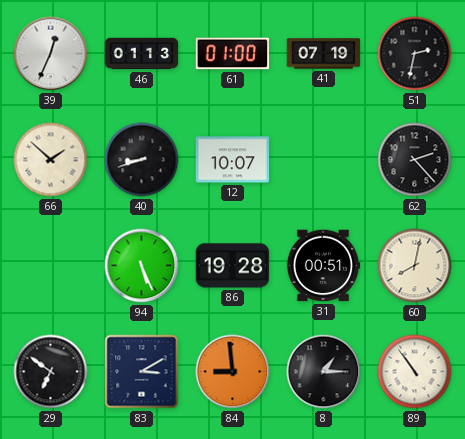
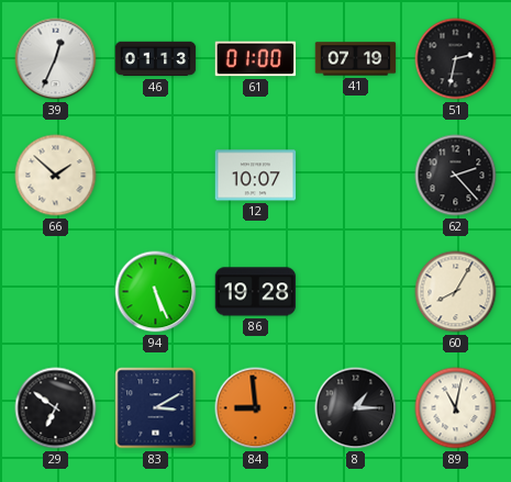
40: 8:42 -> none (142, 160)
31: 00:51 -> none (323, 266)
60: 8:02 -> 8:05 (456, 292)
89: 10:54 -> 11:02 (456, 408)
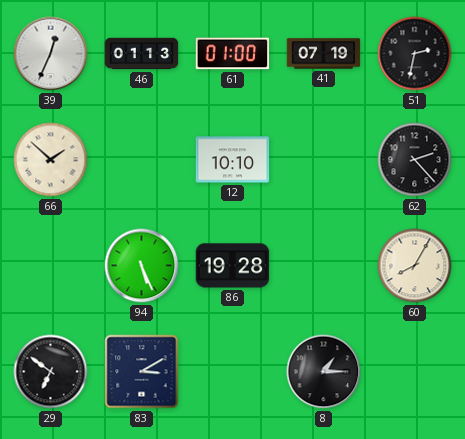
12: 10:07 -> 10:10 (233, 160)
84: 8:59 -> none (256, 408)
89: 11:02 -> none (456, 408)
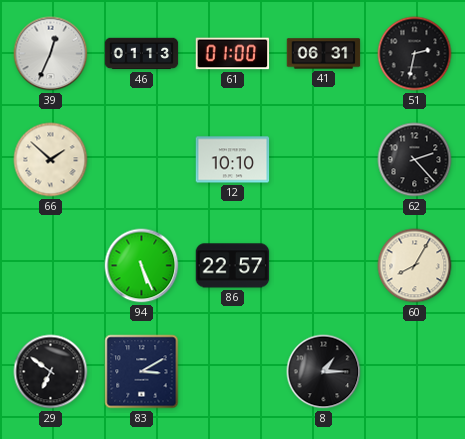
41: 07:19 -> 06:31 (324, 54)
86: 19:28 -> 22:57 (233, 266)
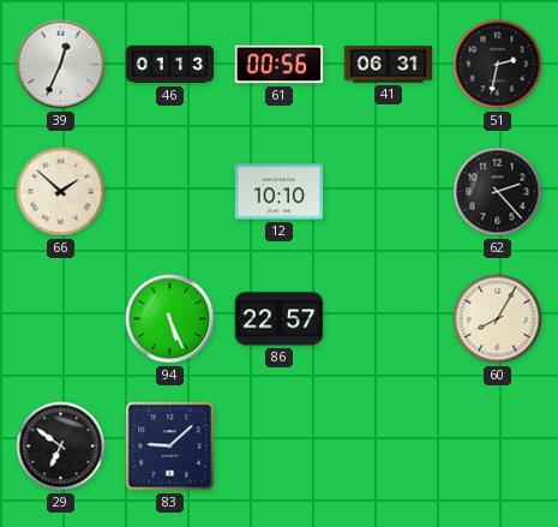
61: 01:00 -> 00:56 (280, 65)
83: 3:10 -> 9:08 (170, 447)
8: 1:15 -> none (324, 372)
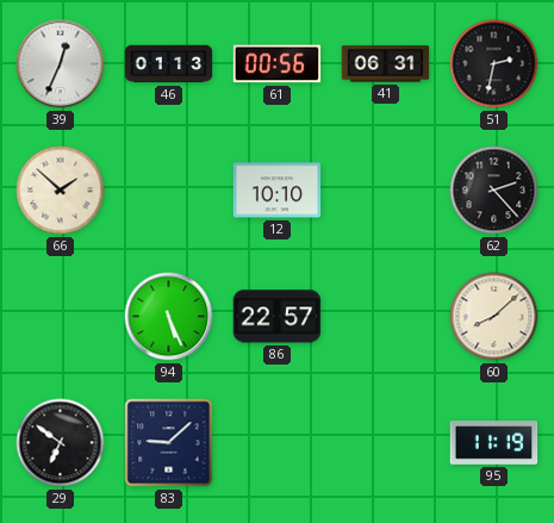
60: 8:05 -> 8:08 (494, 317)
95: none -> 11:19 (494, 443)
